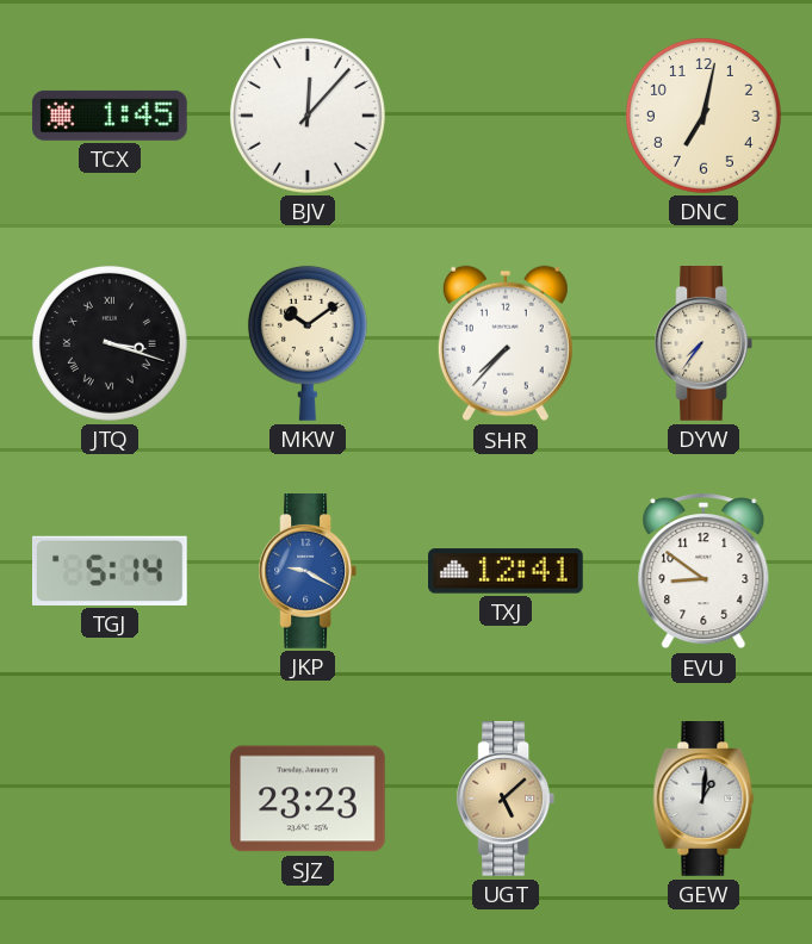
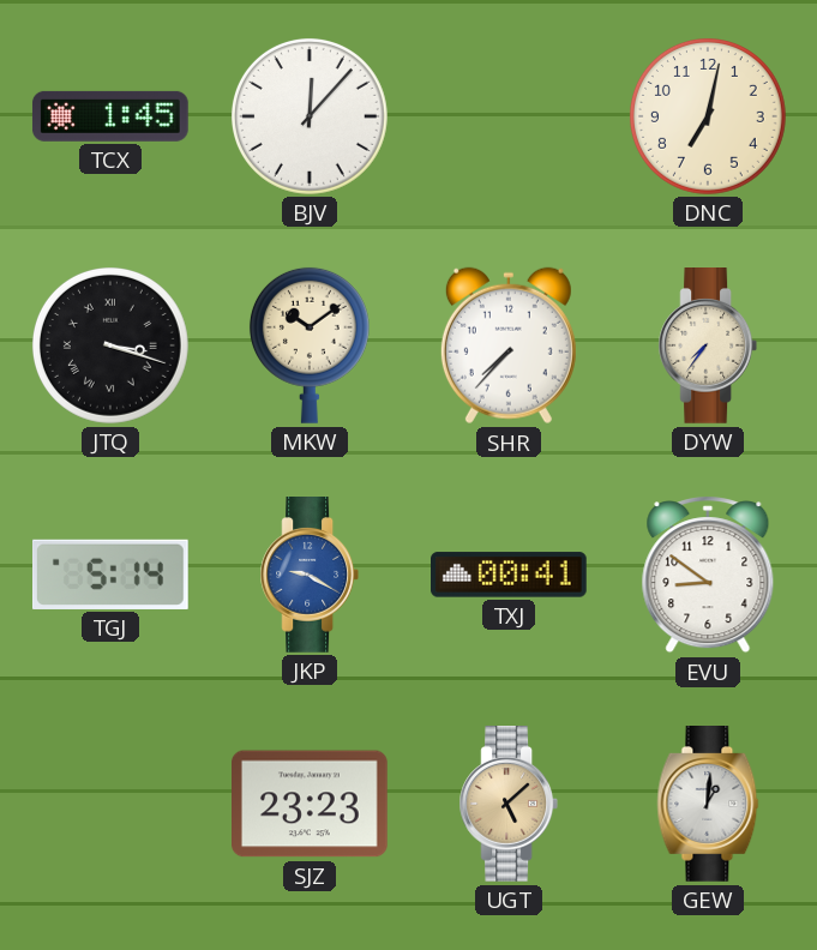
TXJ: 12:41 -> 00:41 (510, 575)
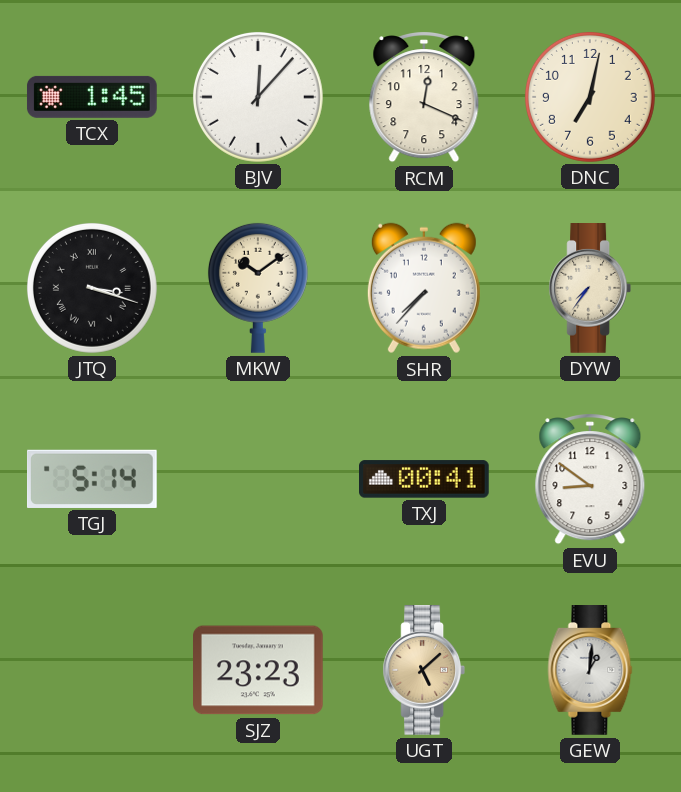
RCM: none -> 12:19 (424, 97)
JKP: 9:20 -> none (308, 576)
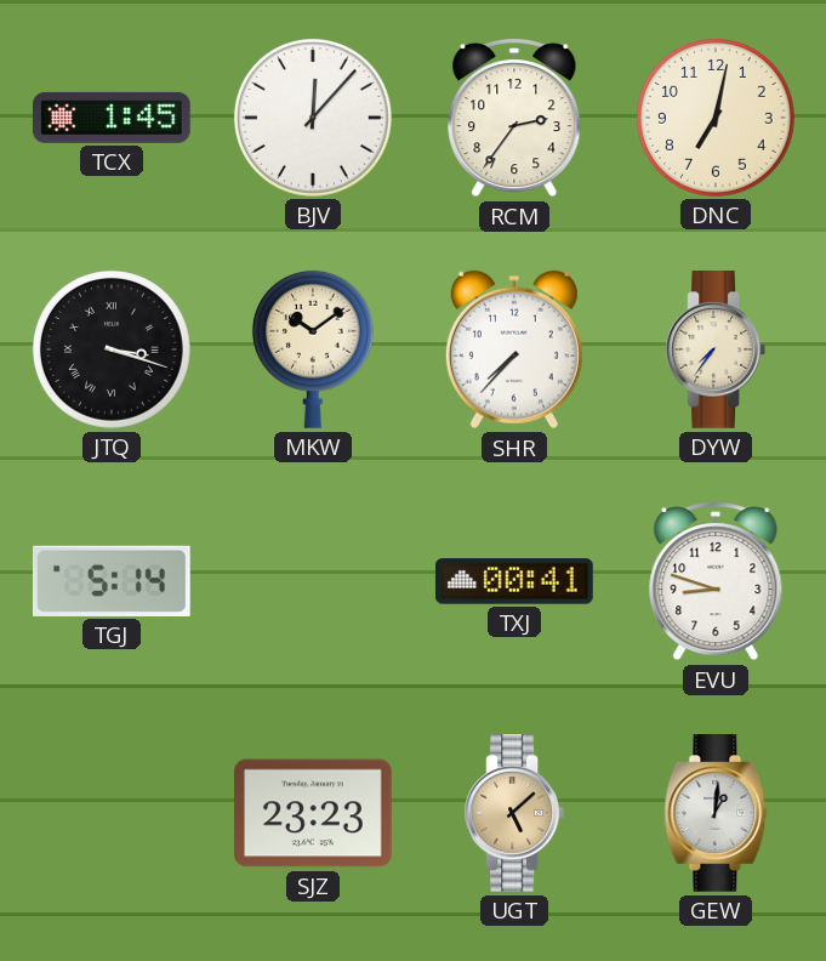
RCM: 12:19 -> 2:36 (514, 118)
EVU: 8:51 -> 8:48 (716, 581)
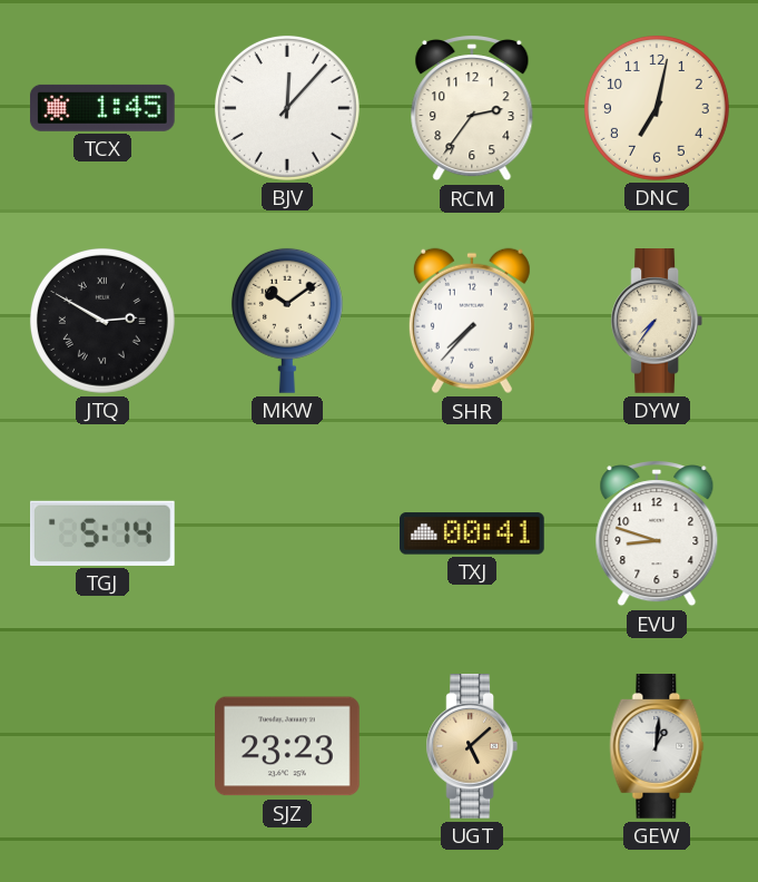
JTQ: 3:18 -> 2:50 (102, 321)
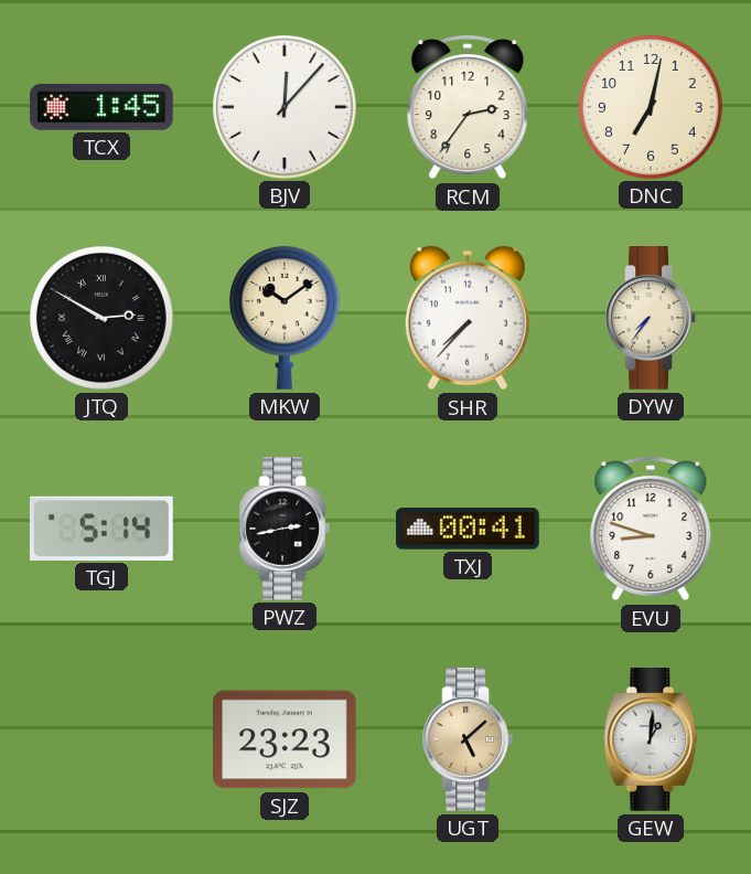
PWZ: none -> 2:43 (283, 530)
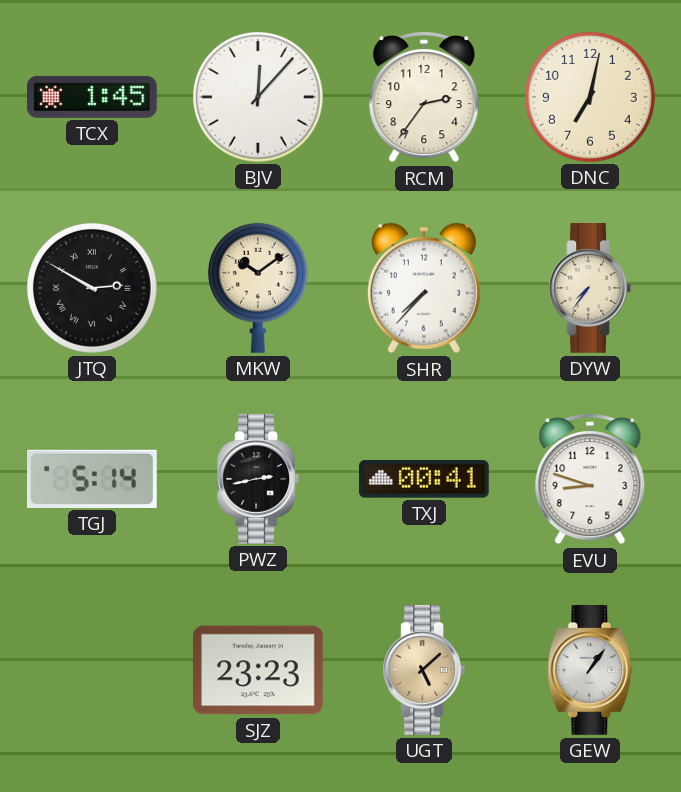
GEW: 1:01 -> 1:06 (590, 671)
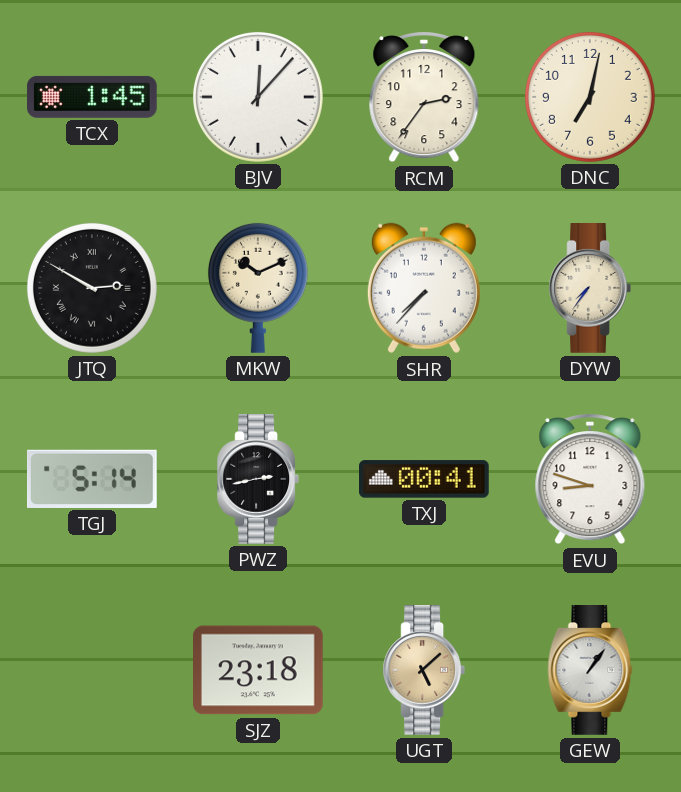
MKW: 10:09 -> 10:11 (258, 288)
SJZ: 23:23 -> 23:18 (259, 670)
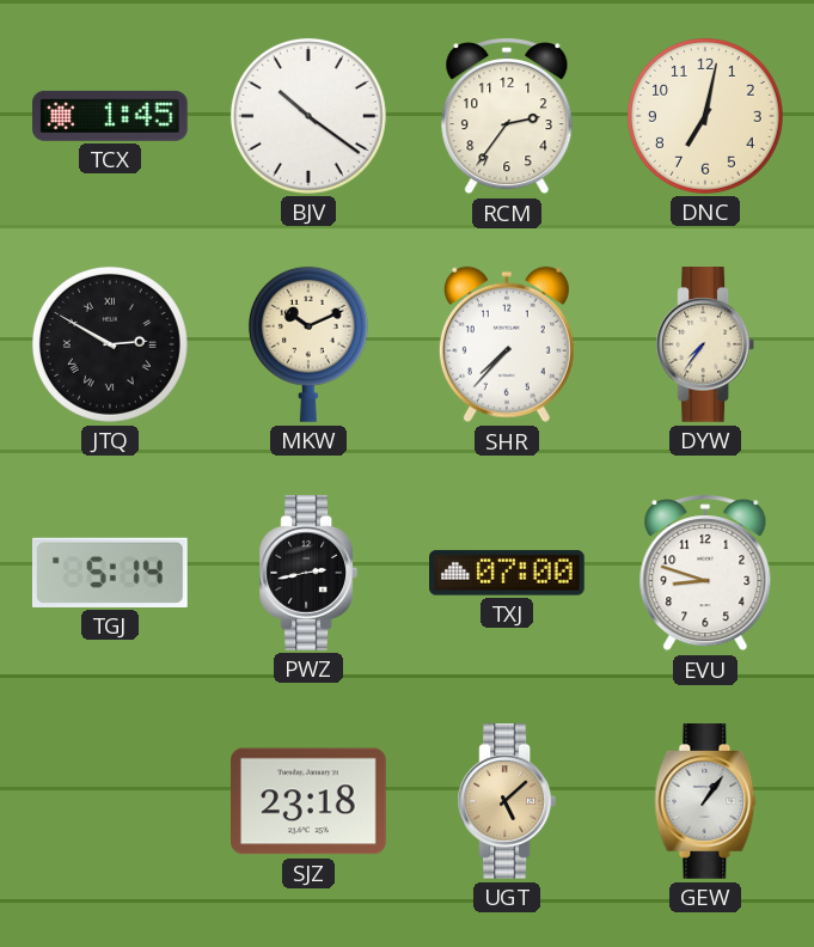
BJV: 12:07 -> 10:21 (308, 116)
TXJ: 00:41 -> 07:00 (508, 573)
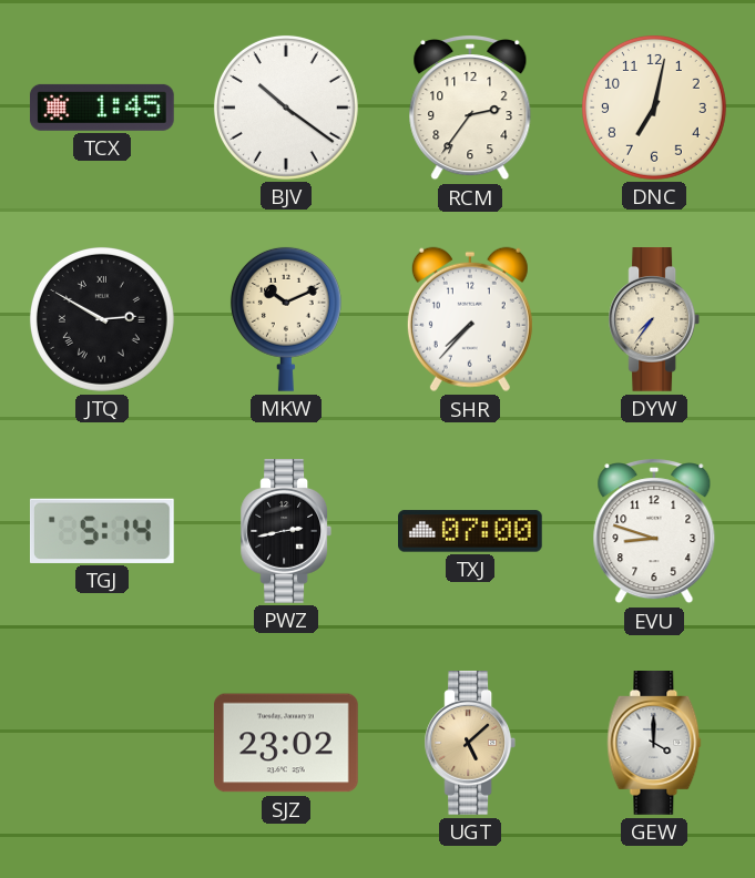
SJZ: 23:18 -> 23:02 (287, 743)
GEW: 1:06 -> 4:00 (654, 744)
